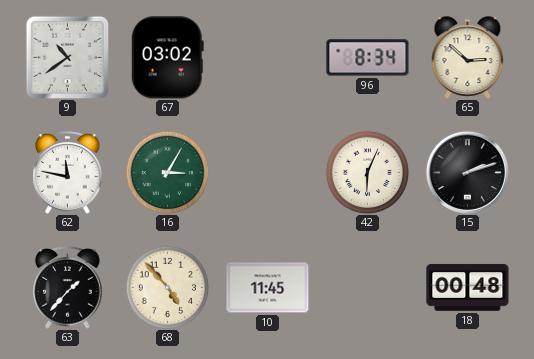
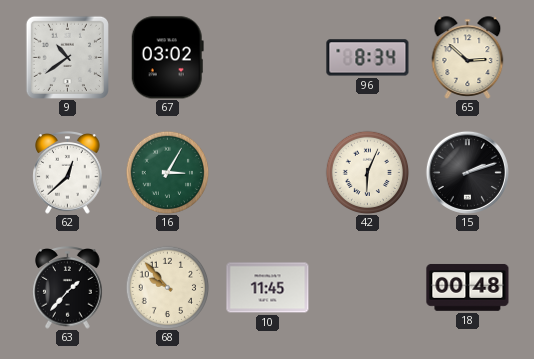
62: 11:47 -> 12:38 (68, 173)
68: 4:53 -> 9:53 (167, 287)
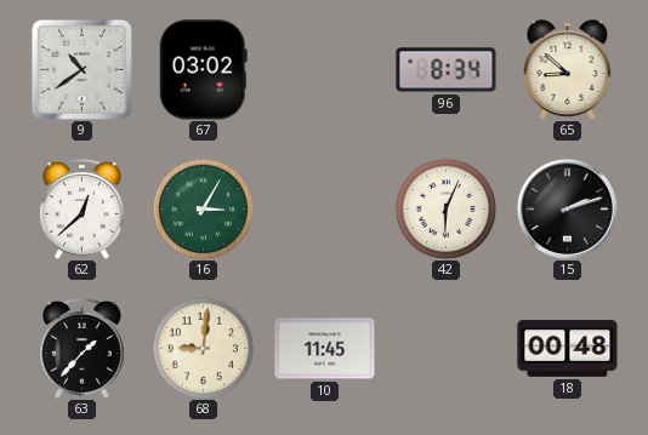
65: 2:52 -> 8:52 (568, 70)
68: 9:53 -> 9:01 (203, 348)
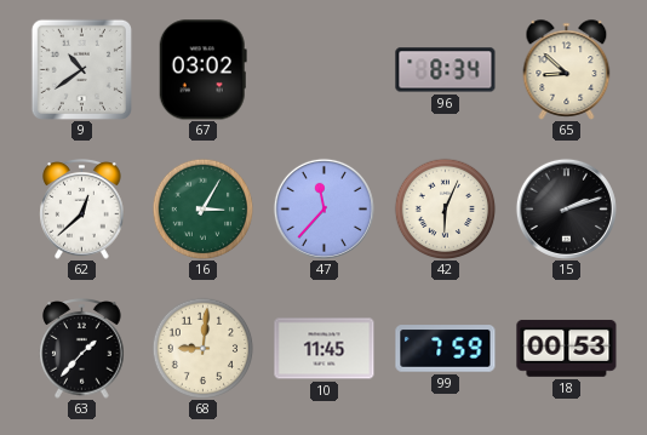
47: none -> 11:37 (323, 208)
99: none -> 7:59 (446, 349)
18: 00:48 -> 00:53 (567, 349)
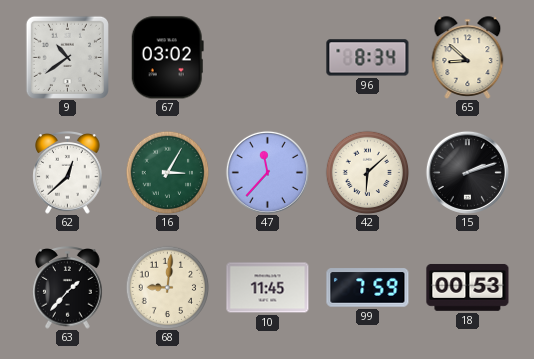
42: 6:04 -> 6:08 (367, 172)
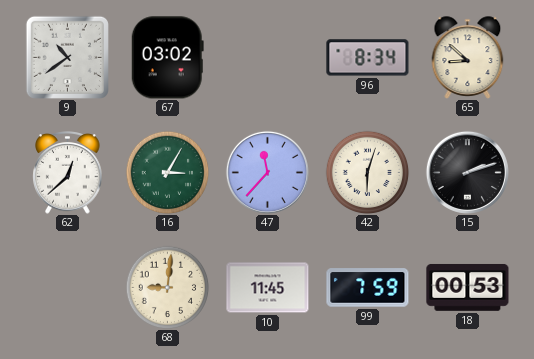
42: 6:08 -> 6:03 (367, 172)
63: 1:37 -> none (68, 288)
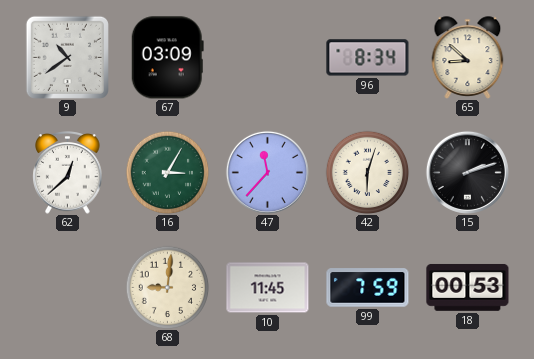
67: 03:02 -> 03:09 (167, 58)
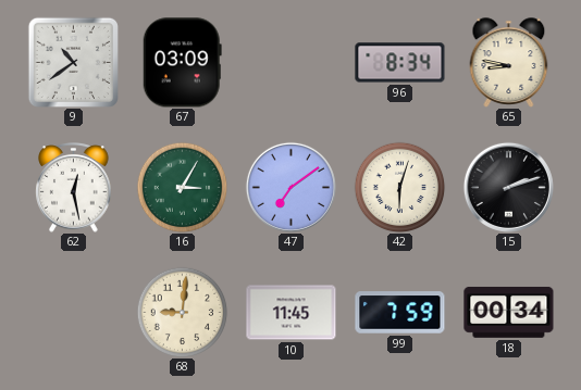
65: 8:52 -> 8:47 (509, 63)
62: 12:38 -> 12:28 (74, 188)
47: 11:37 -> 7:09 (290, 187)
18: 00:53 -> 00:34 (509, 313)
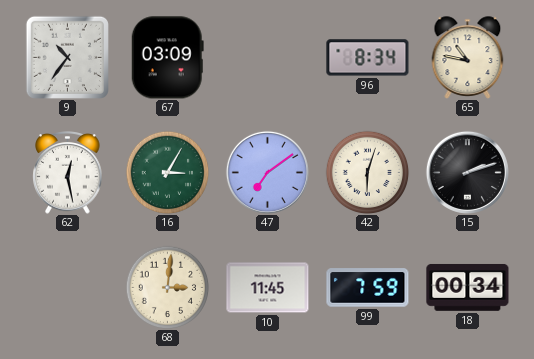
9: 10:39 -> 10:36 (67, 57)
65: 8:47 -> 10:47 (468, 58)
68: 9:01 -> 3:01 (167, 287)
